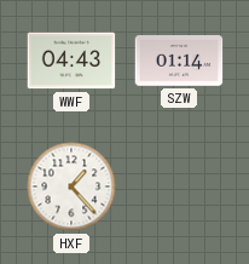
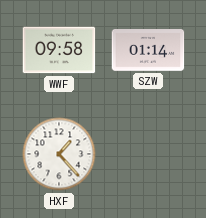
WWF: 04:43 -> 09:58 (59, 50)
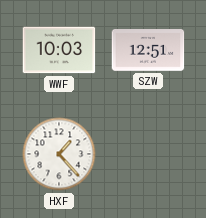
WWF: 09:58 -> 10:03 (59, 50)
SZW: 01:14 -> 12:51 (148, 50)
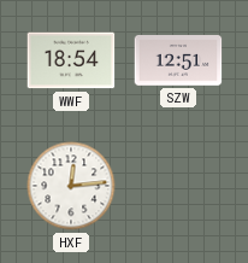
WWF: 10:03 -> 18:54 (71, 60)
HXF: 1:23 -> 12:14 (71, 186)
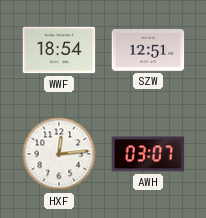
AWH: none -> 03:07 (148, 154)
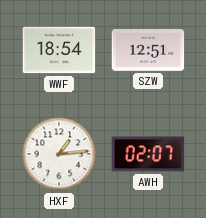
HXF: 12:14 -> 1:14 (59, 154)
AWH: 03:07 -> 02:07 (148, 154)
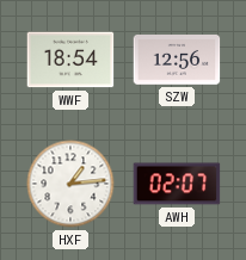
SZW: 12:51 -> 12:56 (177, 60)
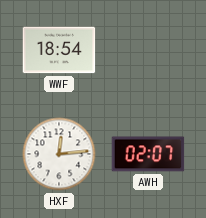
SZW: 12:56 -> none (177, 60)
HXF: 1:14 -> 12:14 (59, 154)
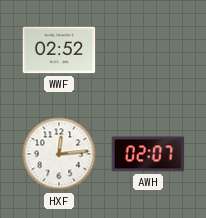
WWF: 18:54 -> 02:52 (59, 50)
